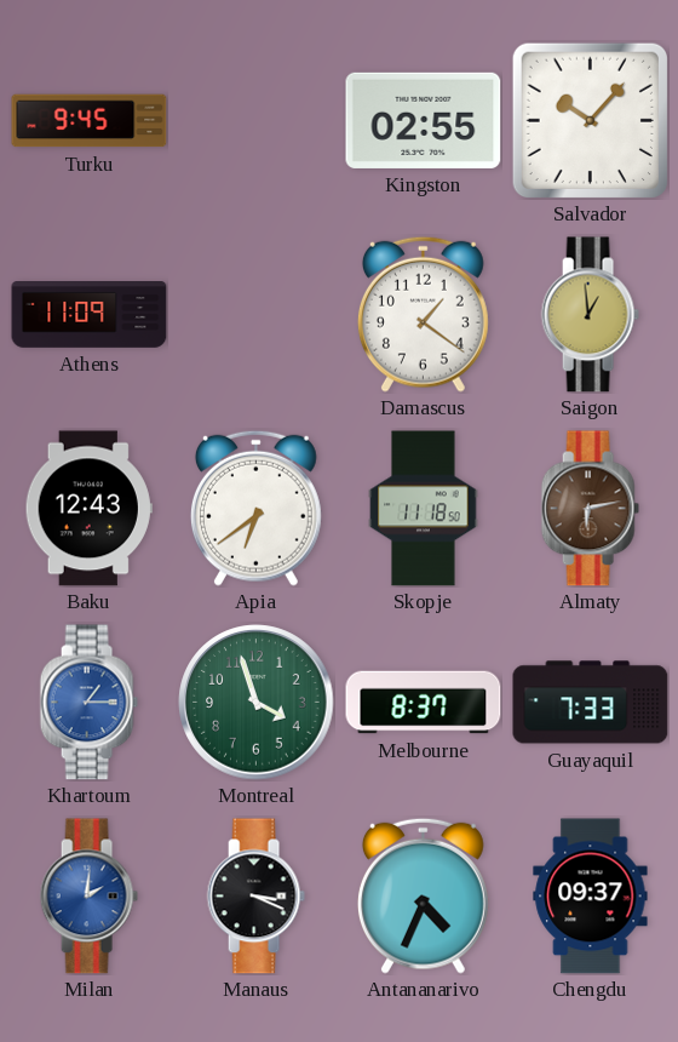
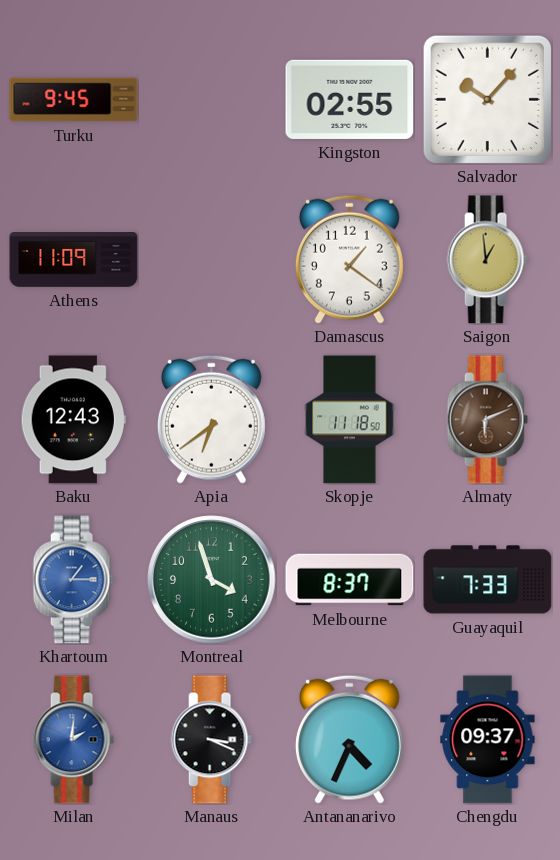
Almaty: 6:13 -> 6:11 (487, 420)
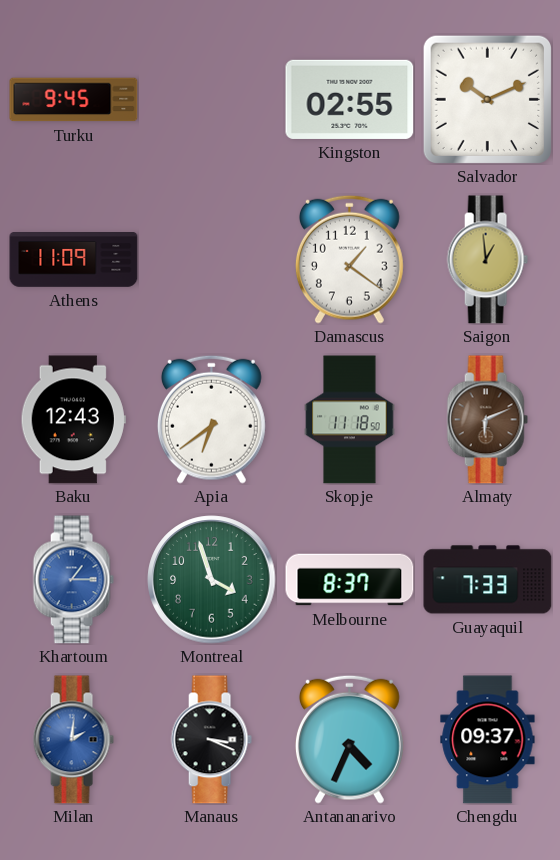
Salvador: 10:07 -> 10:11 (487, 99)
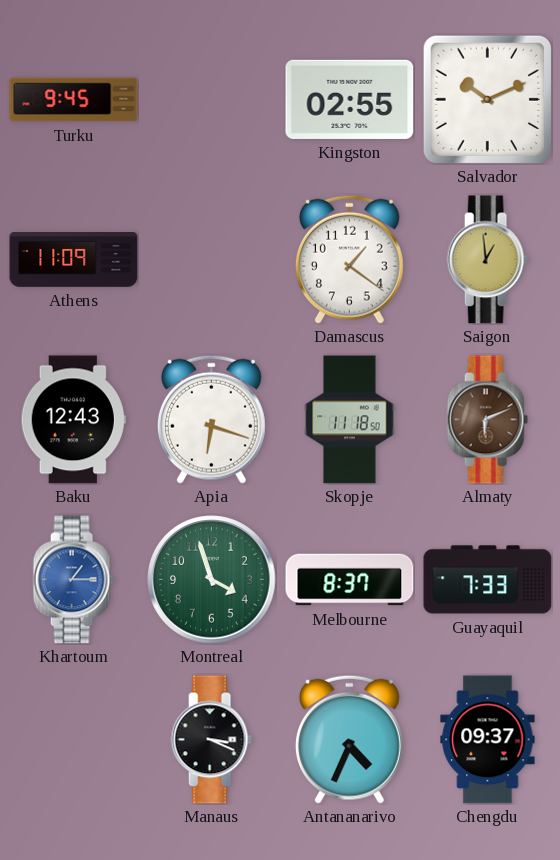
Apia: 6:39 -> 6:18 (211, 419)
Milan: 2:01 -> none (73, 740)
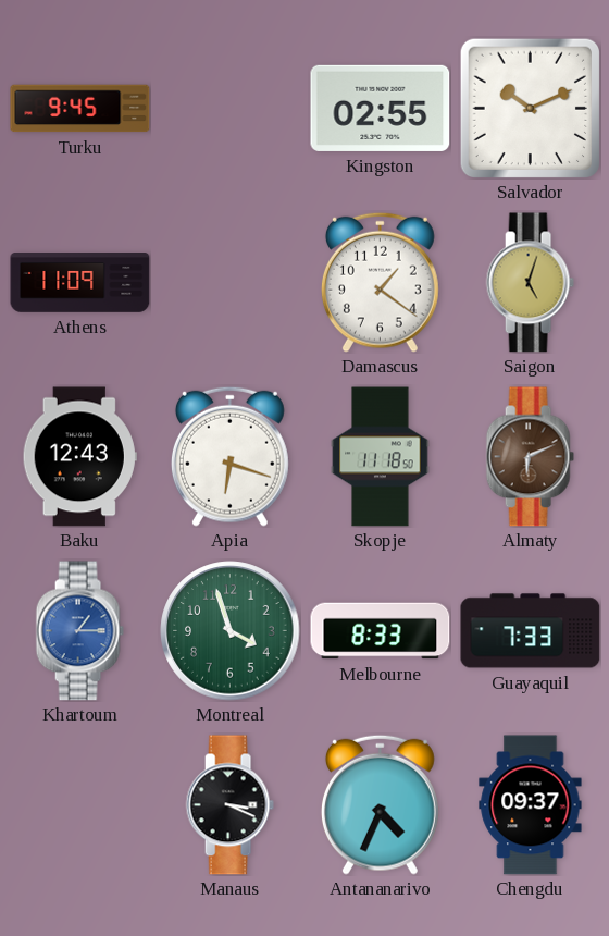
Saigon: 12:59 -> 5:03 (530, 283)
Melbourne: 8:37 -> 8:33 (381, 631)
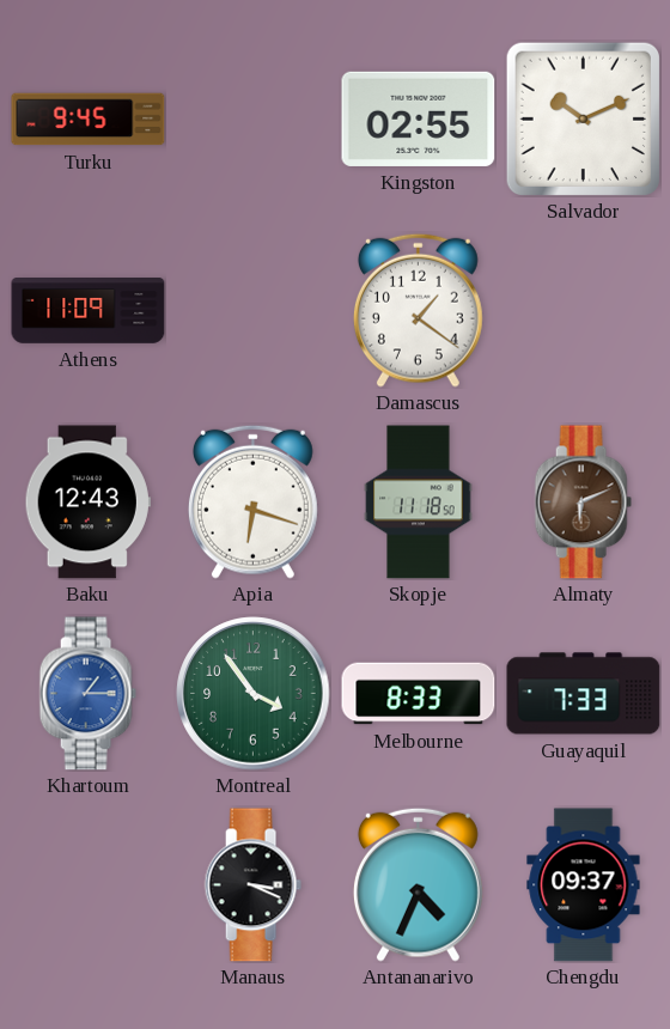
Saigon: 5:03 -> none (530, 283)
Montreal: 3:57 -> 3:54 (254, 694)
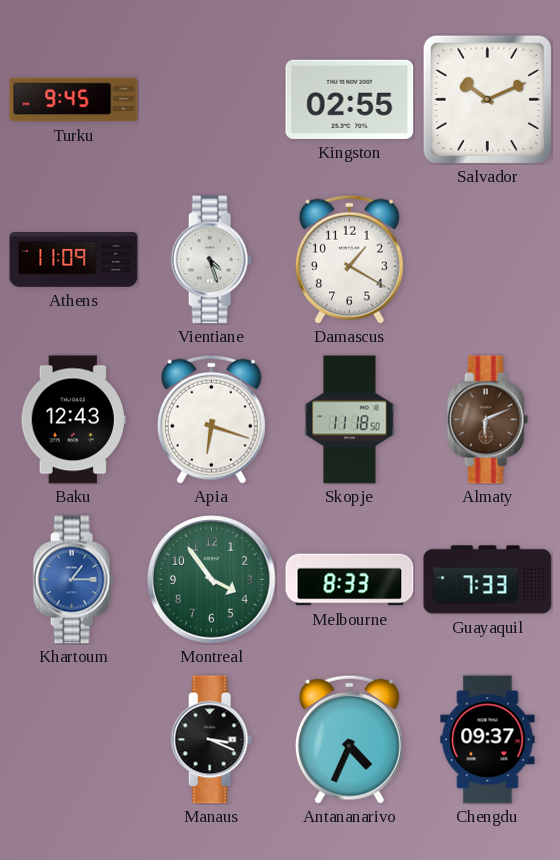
Vientiane: none -> 4:27 (211, 260)
Damascus: 1:21 -> 1:20 (349, 259)
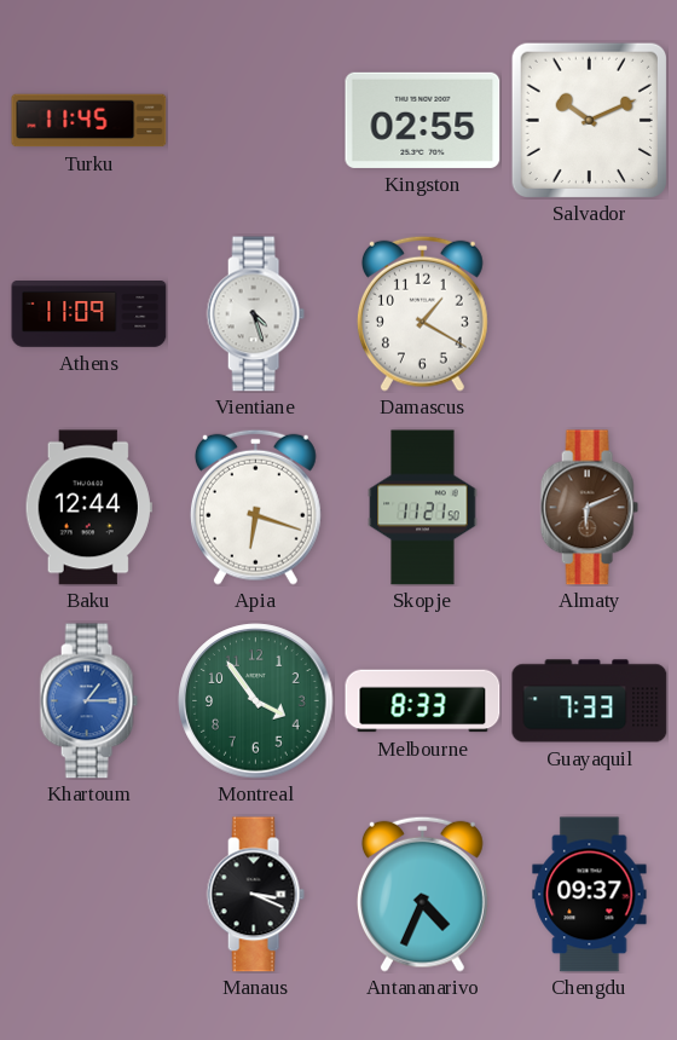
Turku: 9:45 -> 11:45 (89, 121)
Baku: 12:43 -> 12:44 (88, 508)
Skopje: 11:18 -> 11:21 (423, 508)
